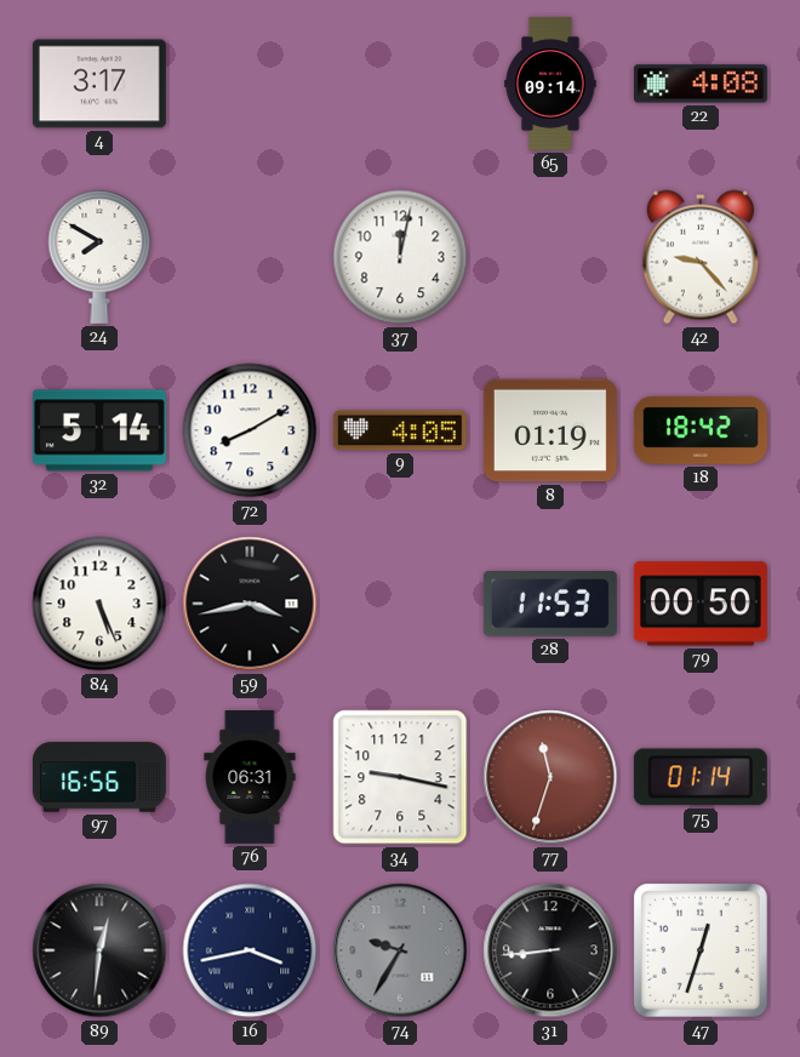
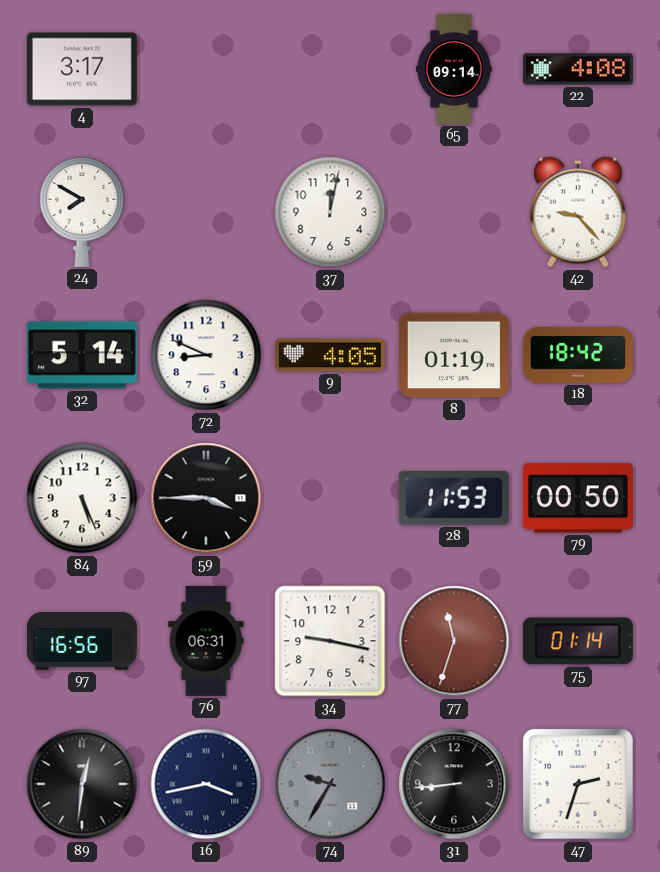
72: 8:10 -> 8:49 (206, 355)
59: 3:43 -> 3:45 (206, 498)
47: 12:33 -> 2:33 (578, 784)
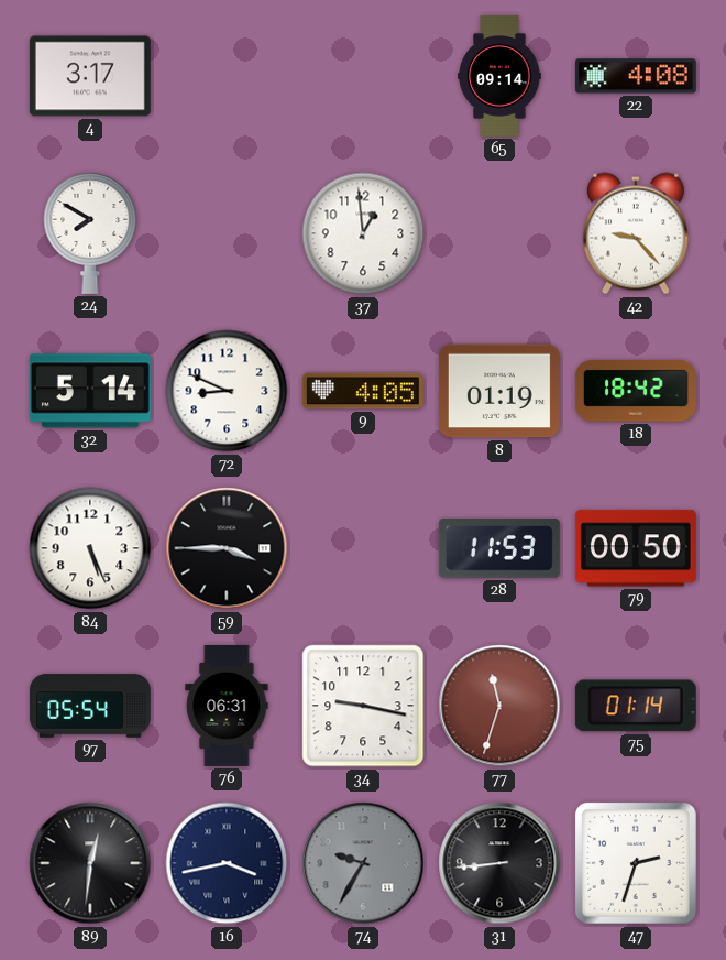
37: 12:02 -> 12:59 (363, 233)
97: 16:56 -> 05:54 (90, 706)
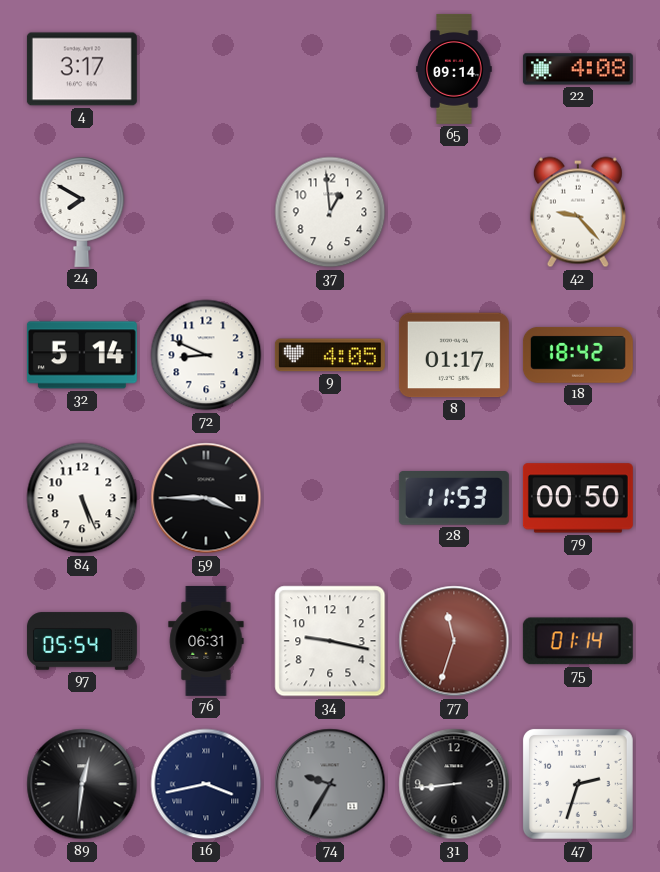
8: 01:19 -> 01:17 (454, 355)
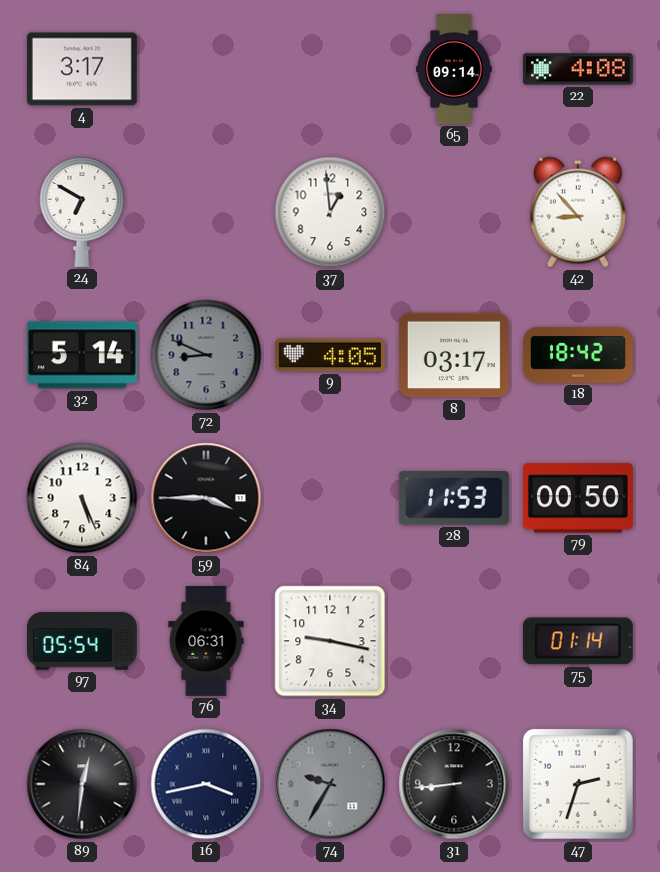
24: 7:50 -> 6:50 (82, 212)
42: 9:23 -> 8:53 (578, 212)
72 dial: white -> grey (206, 355)
8: 01:17 -> 03:17 (454, 355)
77: 11:33 -> none (454, 641)
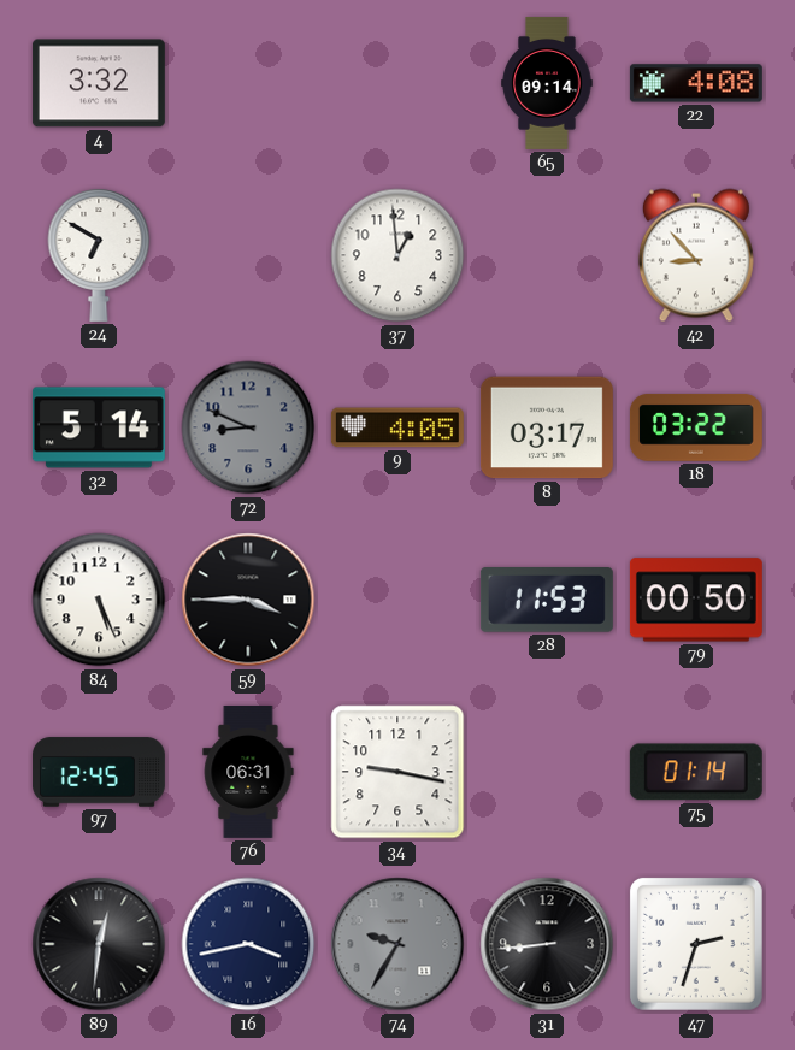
4: 3:17 -> 3:32 (99, 83)
18: 18:42 -> 03:22 (696, 427)
97: 05:54 -> 12:45 (99, 772)
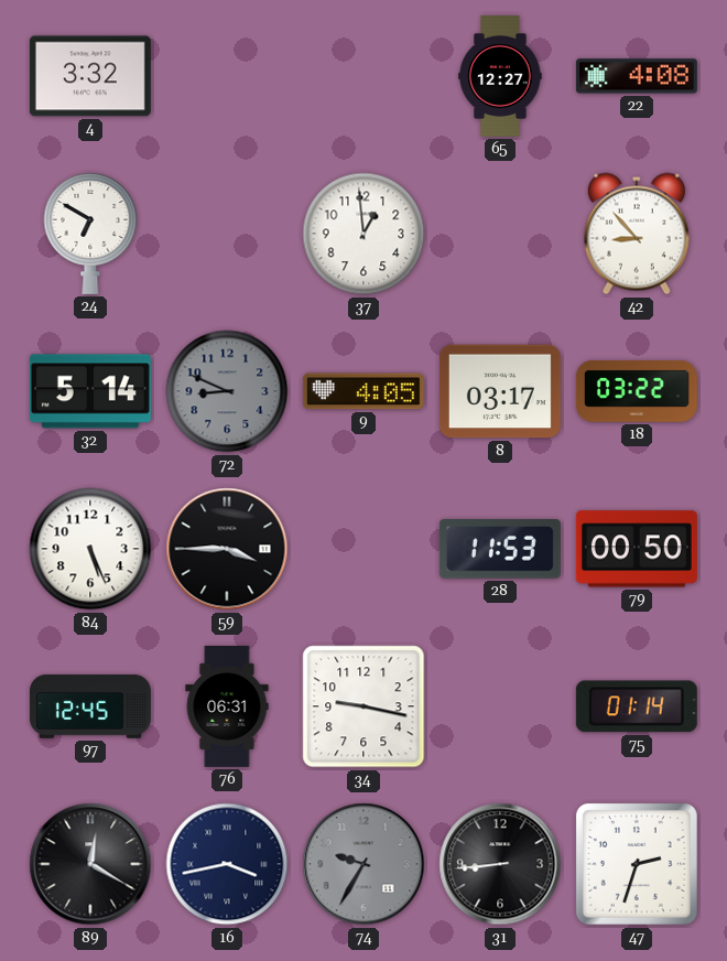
65: 09:14 -> 12:27 (500, 76)
89: 12:31 -> 12:20 (90, 864)
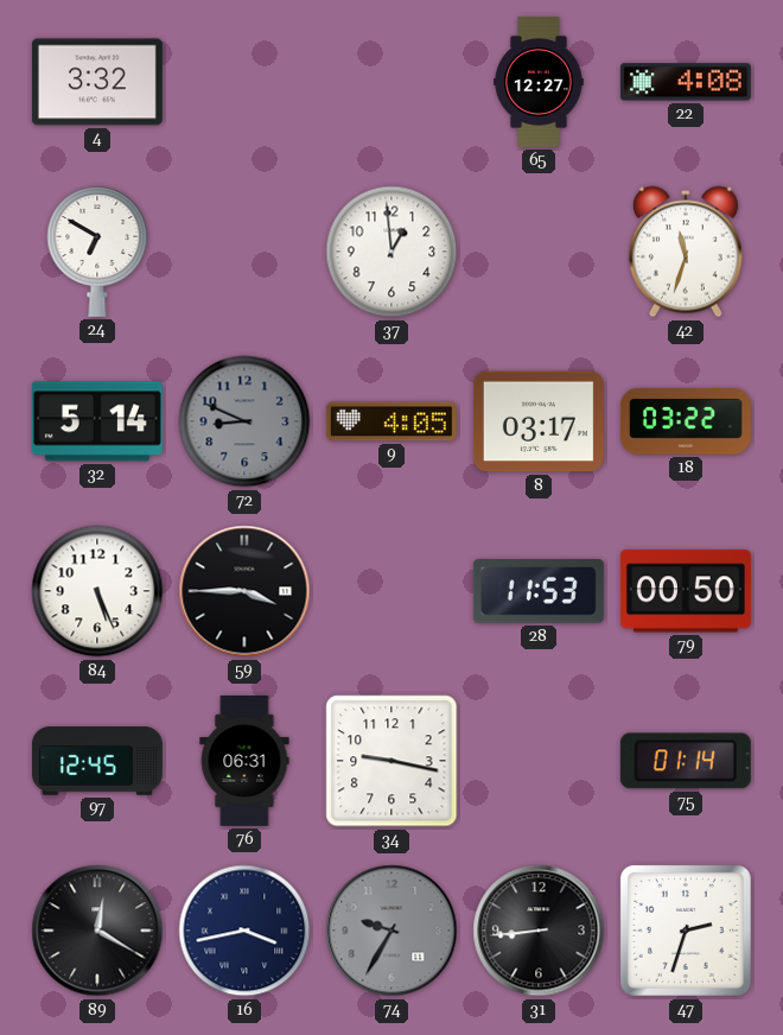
42: 8:53 -> 11:33 (686, 252)
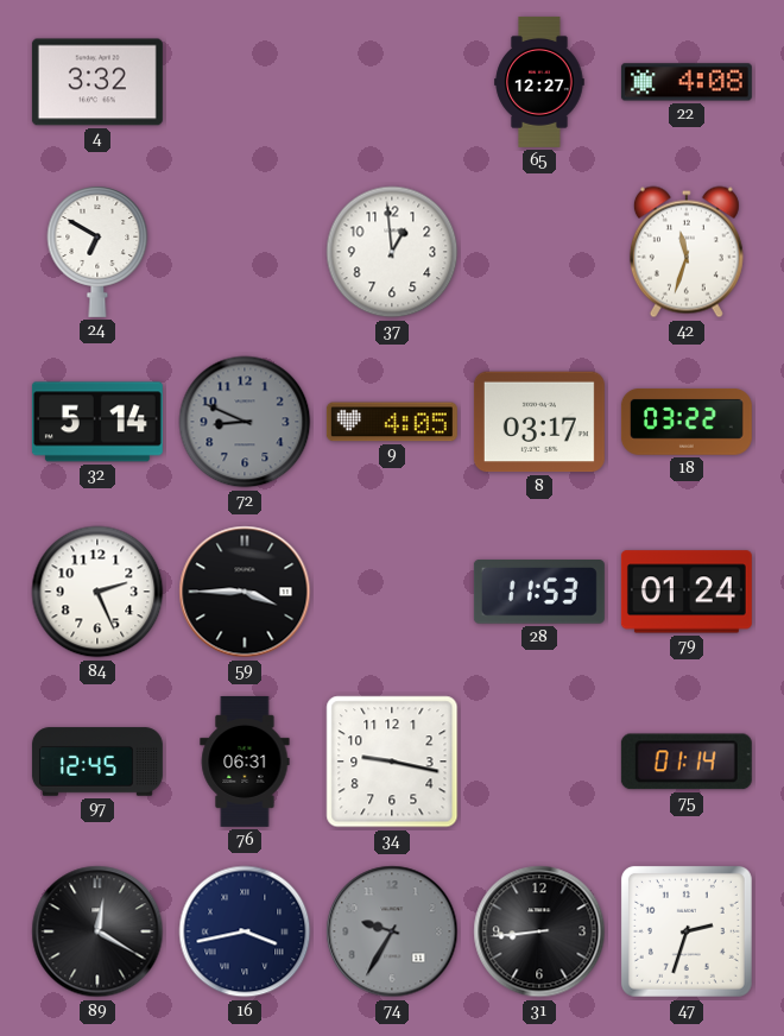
84: 5:26 -> 2:26 (97, 592)
79: 00:50 -> 01:24 (687, 592)
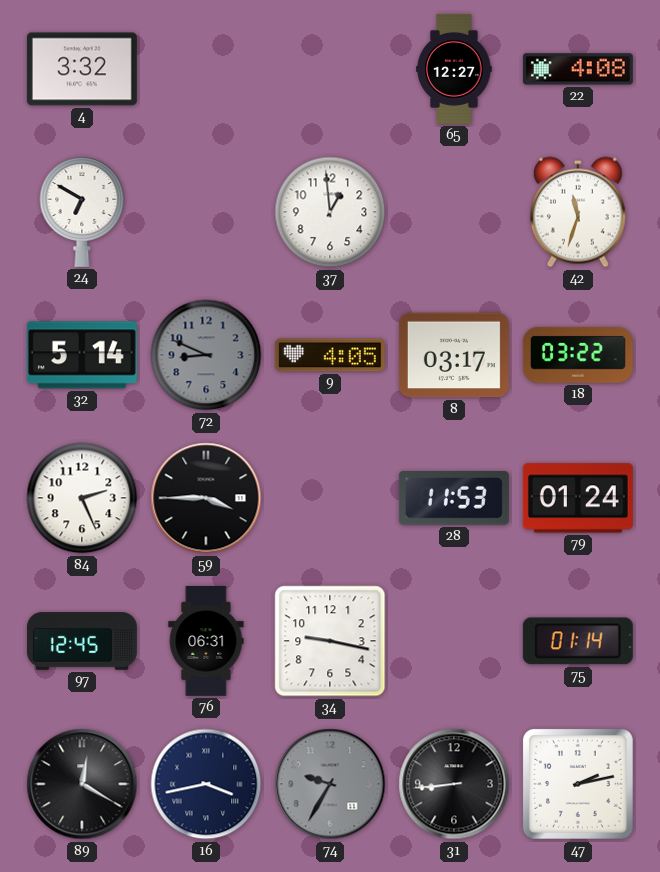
47: 2:33 -> 2:13 (578, 784)
